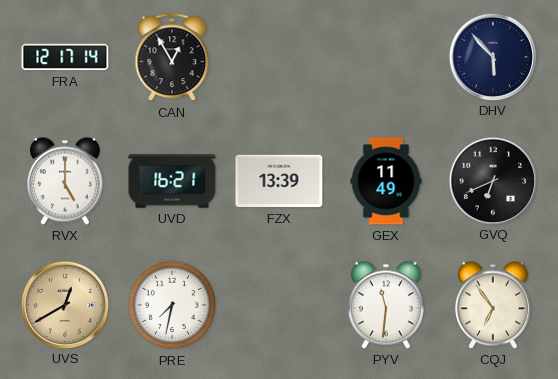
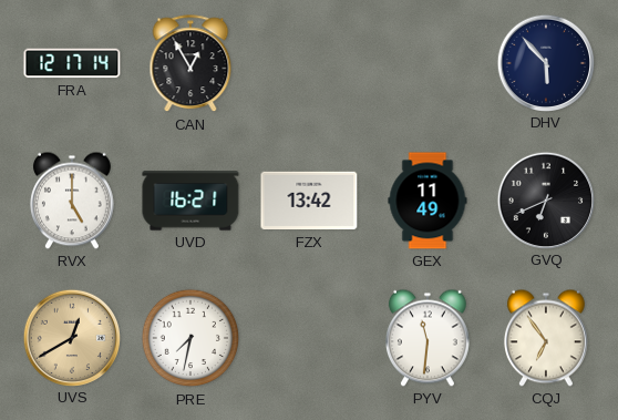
FZX: 13:39 -> 13:42 (309, 201)
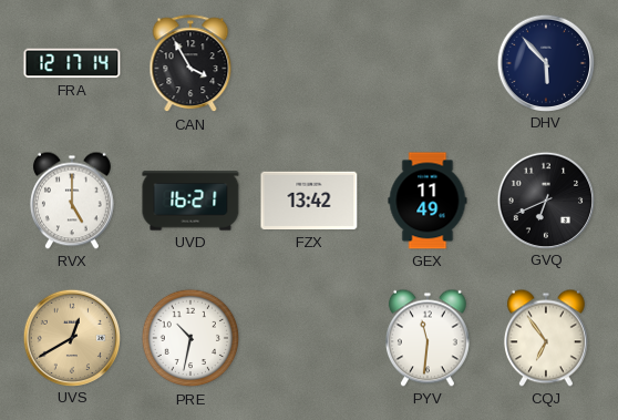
CAN: 12:55 -> 3:55 (190, 64)
PRE: 7:32 -> 10:32 (190, 338)
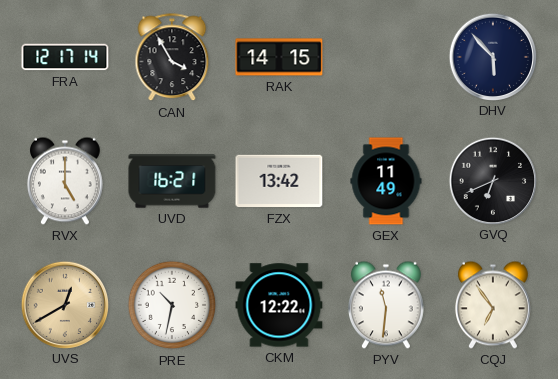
RAK: none -> 14:15 (279, 57)
CKM: none -> 12:22 (279, 305)
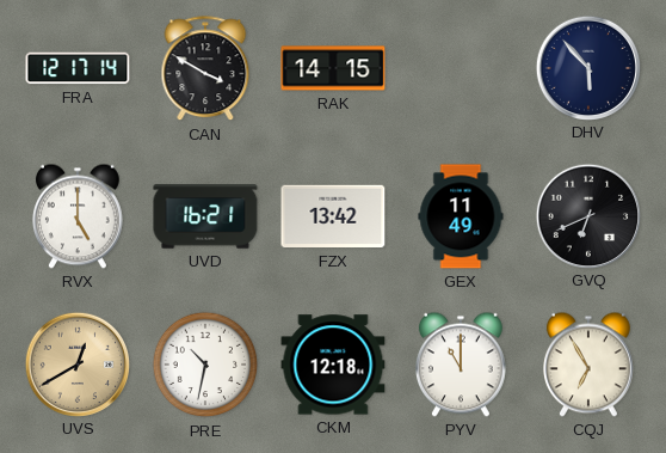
CAN: 3:55 -> 3:50 (205, 69)
CKM: 12:22 -> 12:18 (333, 365)
PYV: 11:31 -> 11:00 (461, 365)
CQJ: 6:54 -> 6:55 (588, 365)
